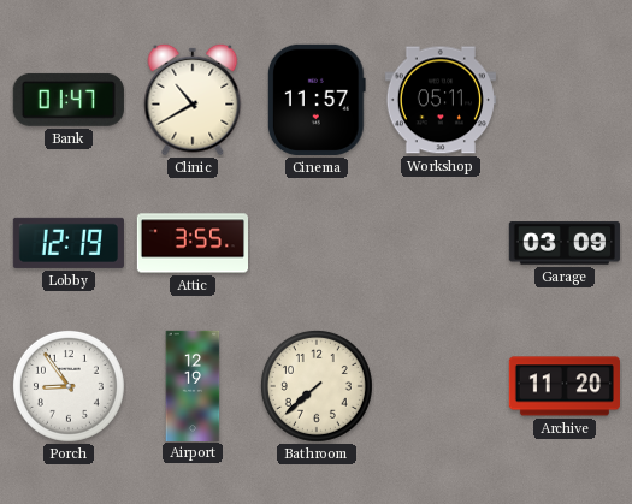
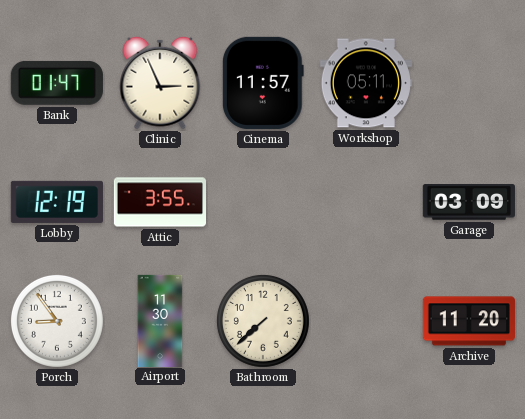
Clinic: 10:40 -> 2:56 (160, 83)
Airport: 12:19 -> 11:30 (160, 320)
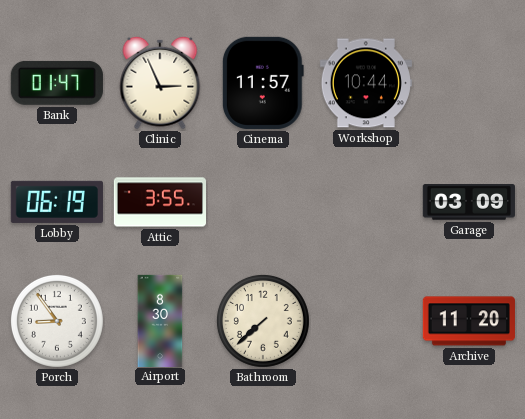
Workshop: 05:11 -> 10:44 (366, 83)
Lobby: 12:19 -> 06:19 (57, 202)
Airport: 11:30 -> 8:30 (160, 320)
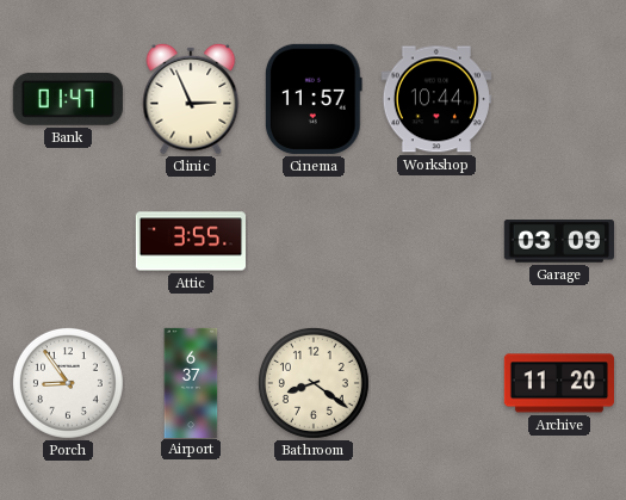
Lobby: 06:19 -> none (57, 202)
Airport: 8:30 -> 6:37 (191, 382)
Bathroom: 7:38 -> 8:21 (314, 383)
